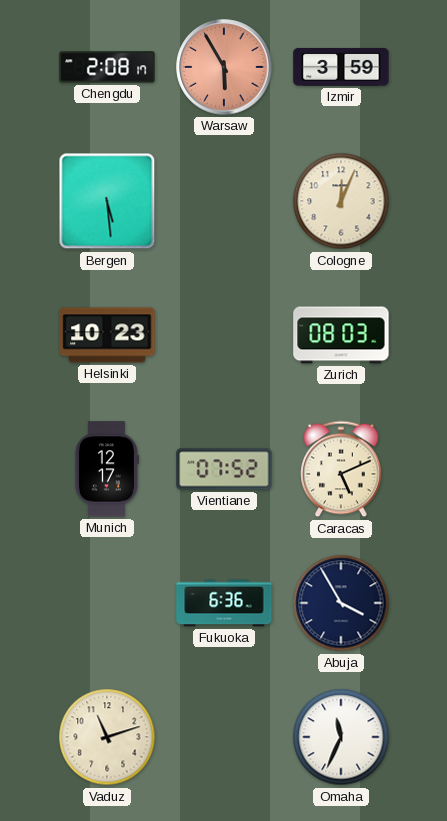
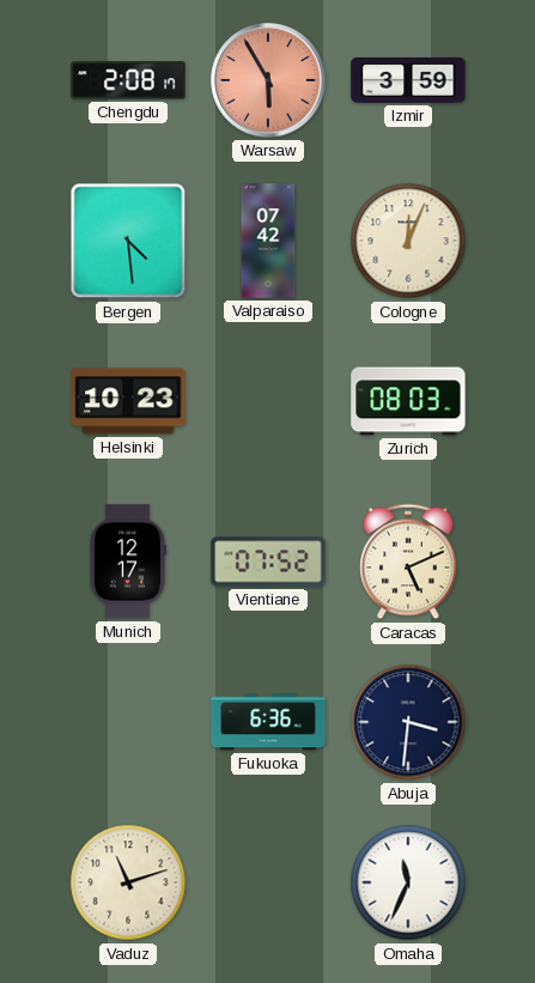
Bergen: 5:29 -> 4:29 (128, 241)
Valparaiso: none -> 07:42 (268, 241)
Abuja: 3:55 -> 3:31 (408, 722)
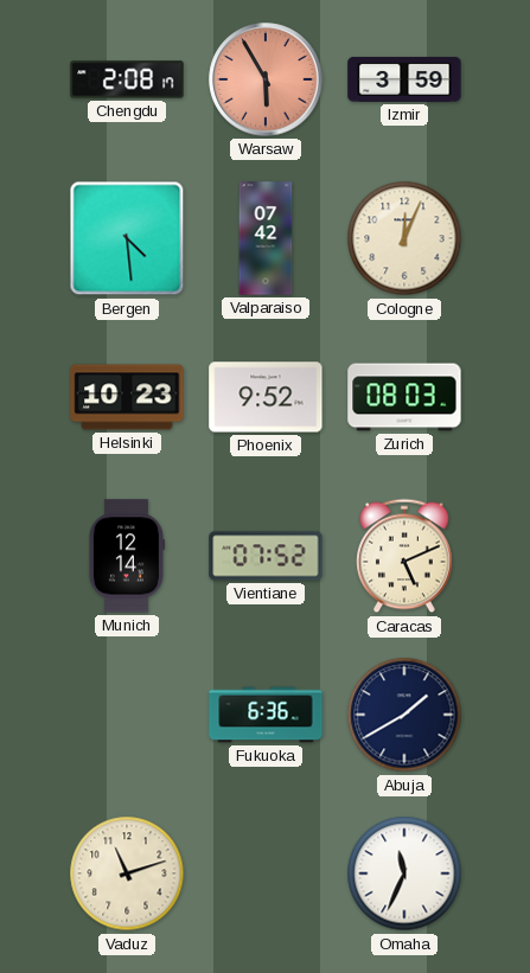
Phoenix: none -> 9:52 (266, 397)
Munich: 12:17 -> 12:14 (126, 556)
Abuja: 3:31 -> 1:40 (404, 715)
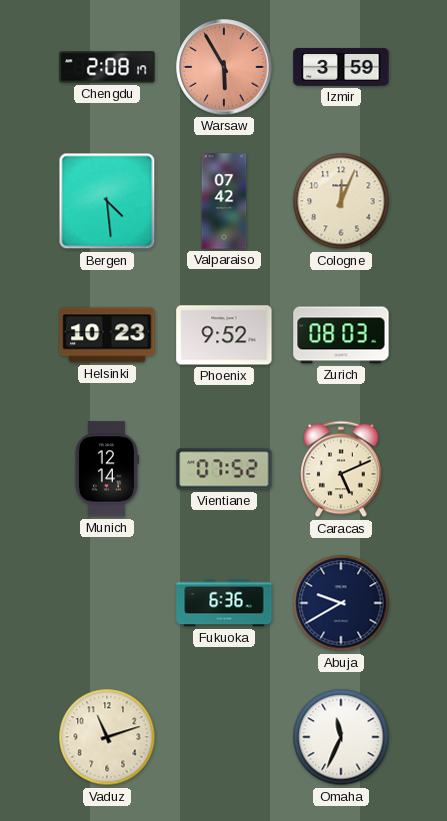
Abuja: 1:40 -> 9:40 (341, 603)
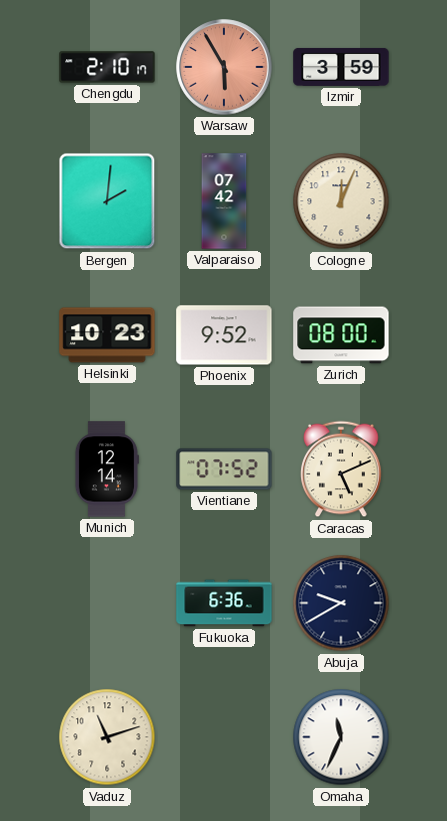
Chengdu: 2:08 -> 2:10 (107, 67)
Bergen: 4:29 -> 2:01 (107, 201)
Zurich: 08:03 -> 08:00 (341, 335)
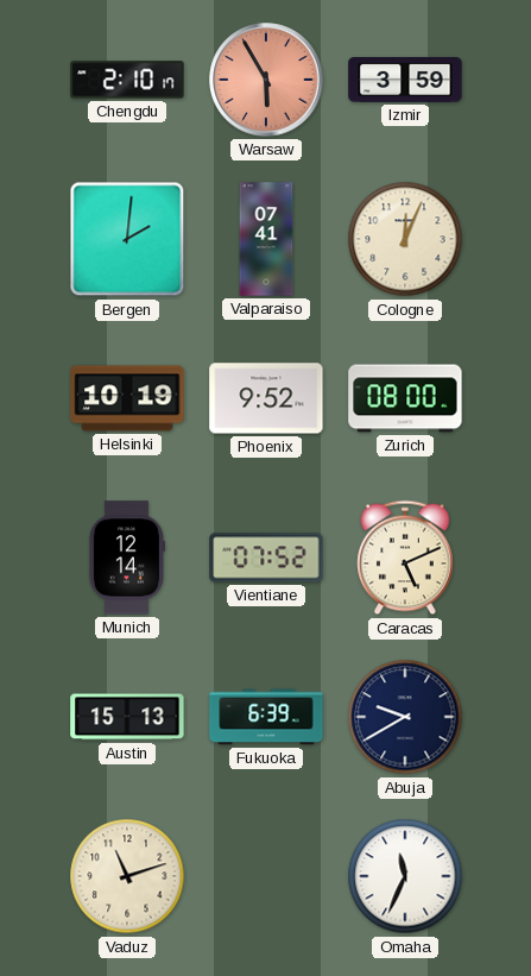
Valparaiso: 07:42 -> 07:41 (266, 239)
Helsinki: 10:23 -> 10:19 (127, 398)
Austin: none -> 15:13 (127, 717)
Fukuoka: 6:36 -> 6:39 (266, 717)
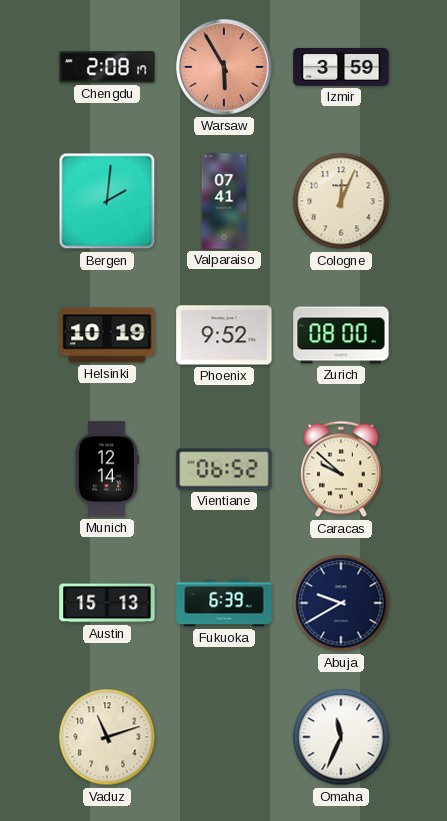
Chengdu: 2:10 -> 2:08 (107, 67)
Vientiane: 07:52 -> 06:52 (224, 469)
Caracas: 5:11 -> 9:52 (341, 469)
